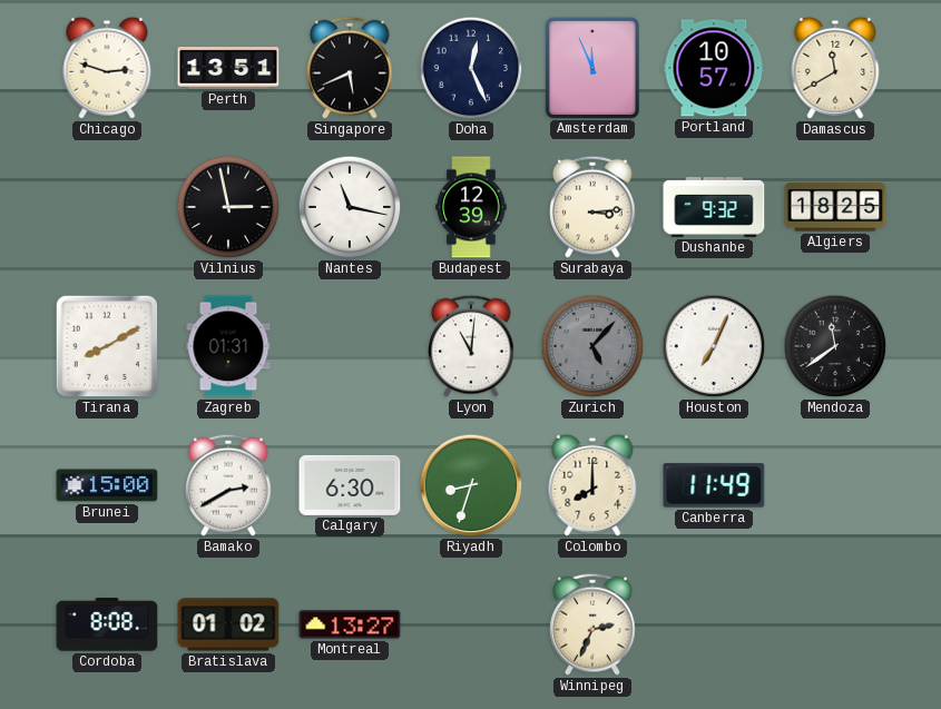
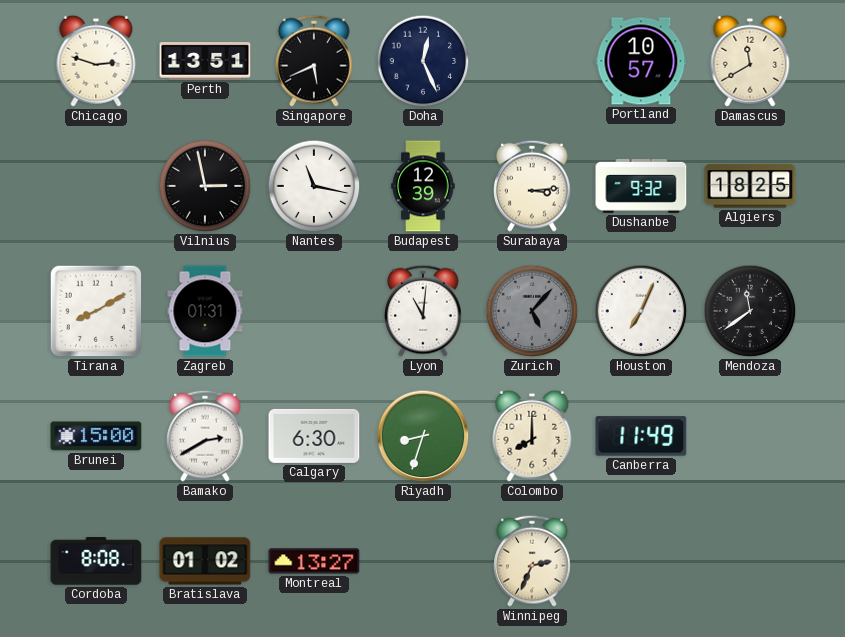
Amsterdam: 11:56 -> none (592, 67)
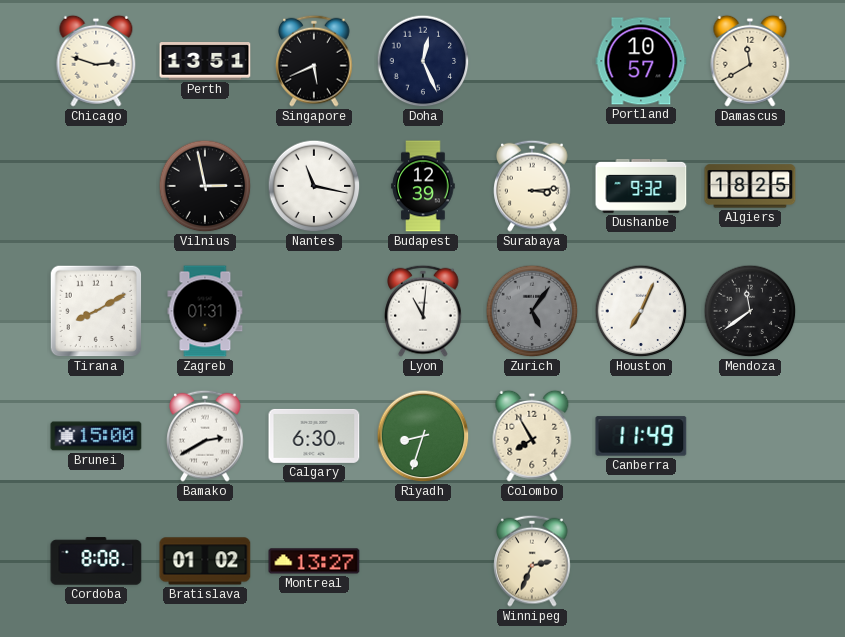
Zurich: 5:07 -> 5:06 (532, 311)
Colombo: 8:00 -> 7:55 (532, 436)
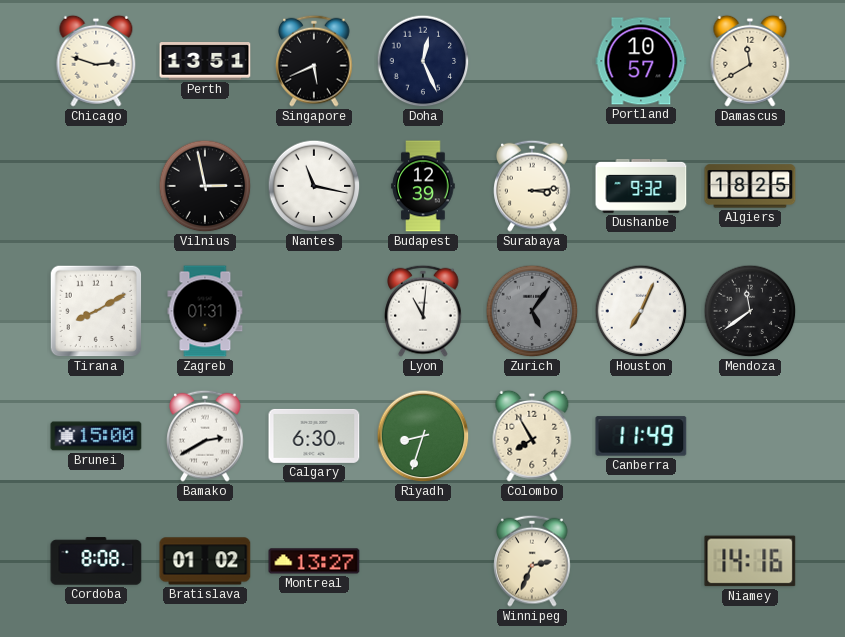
Niamey: none -> 14:16 (750, 561)
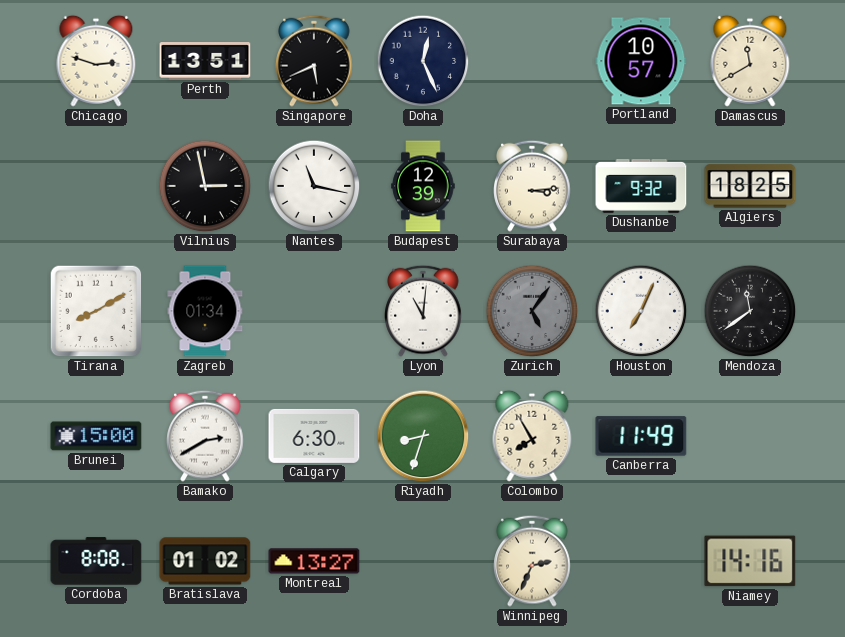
Zagreb: 01:31 -> 01:34 (205, 311)
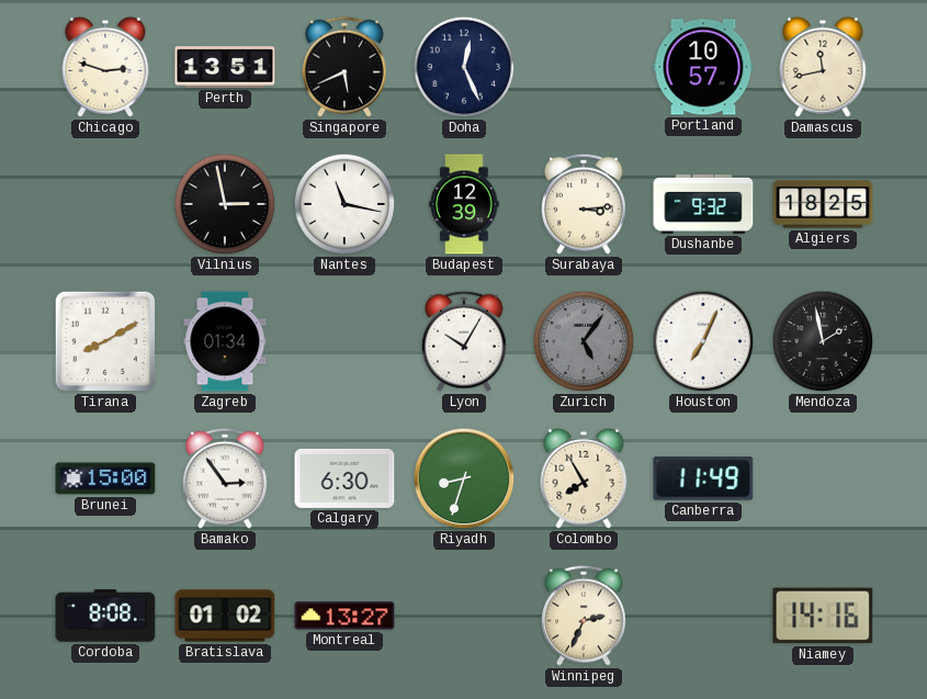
Damascus: 11:40 -> 11:43 (823, 67)
Lyon: 11:01 -> 10:05 (464, 341)
Mendoza: 11:39 -> 1:58 (823, 341)
Bamako: 2:40 -> 2:54 (225, 478)
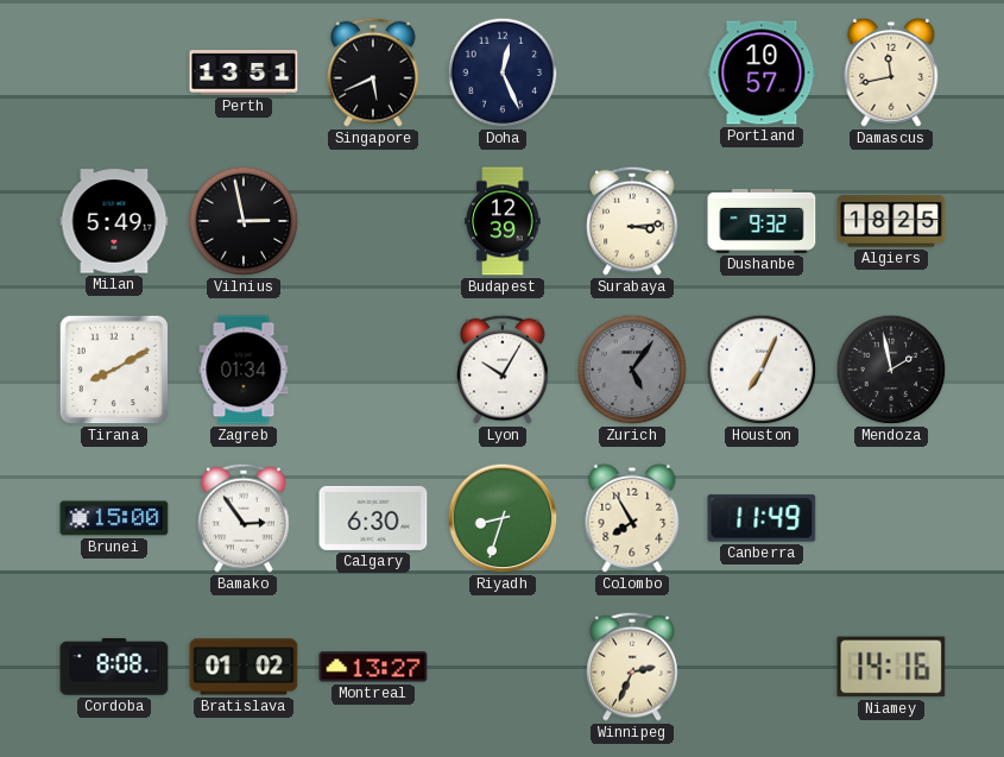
Chicago: 2:48 -> none (105, 67)
Milan: none -> 5:49 (114, 221)
Nantes: 11:17 -> none (344, 204)
